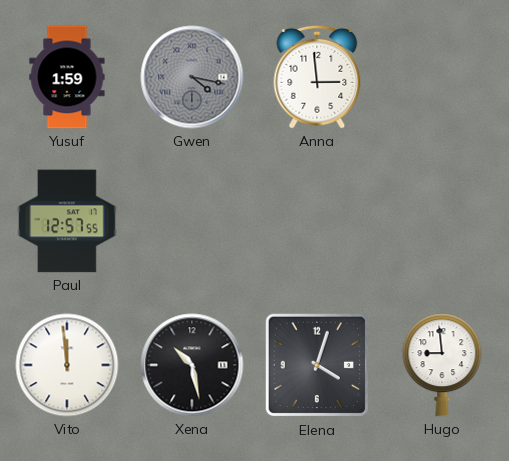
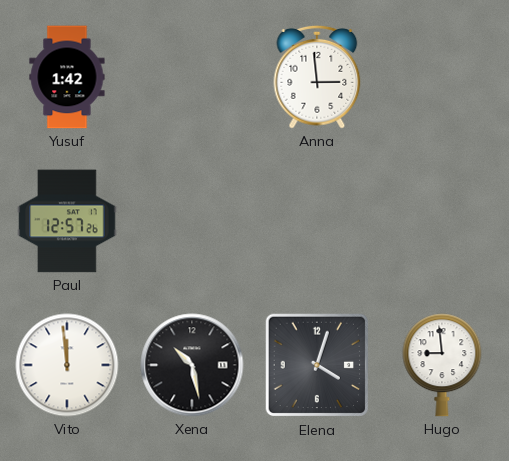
Yusuf: 1:59 -> 1:42 (67, 77)
Gwen: 4:17 -> none (192, 77)
Paul: 12:57:55 -> 12:57:26 (67, 221)
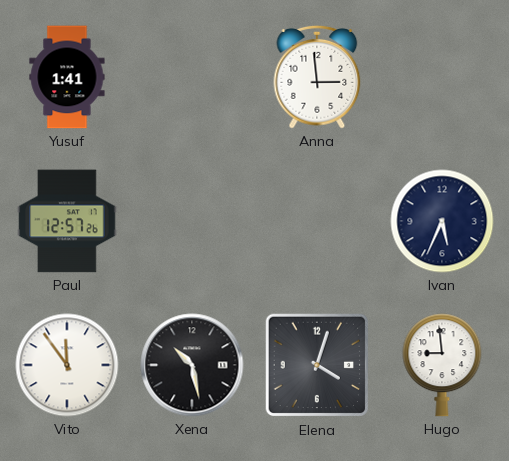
Yusuf: 1:42 -> 1:41 (67, 77)
Ivan: none -> 5:34 (442, 221)
Vito: 11:59 -> 11:54 (67, 365)
